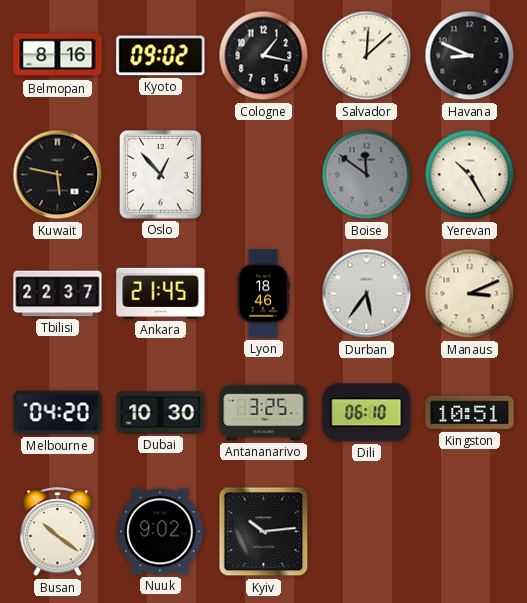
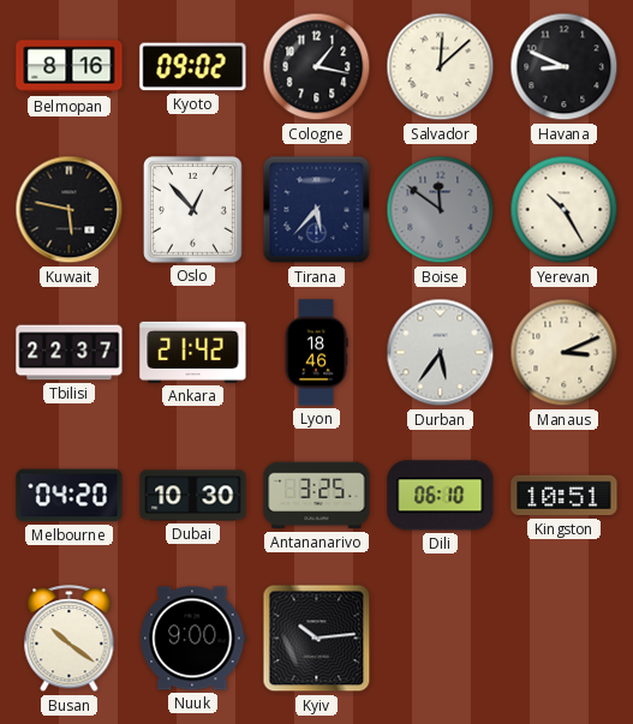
Tirana: none -> 5:37 (317, 210)
Ankara: 21:45 -> 21:42 (193, 352)
Nuuk: 9:02 -> 9:00 (193, 639)
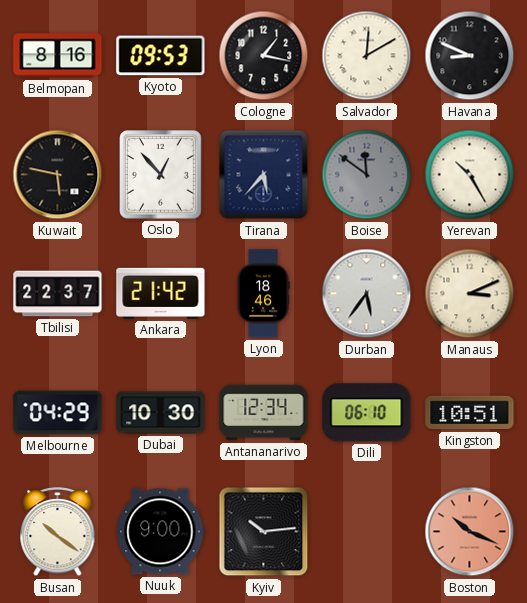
Kyoto: 09:02 -> 09:53 (161, 56)
Salvador: 12:08 -> 12:10 (367, 56)
Melbourne: 04:20 -> 04:29 (58, 413)
Antananarivo: 3:25 -> 12:34 (264, 413)
Boston: none -> 10:19 (470, 532)
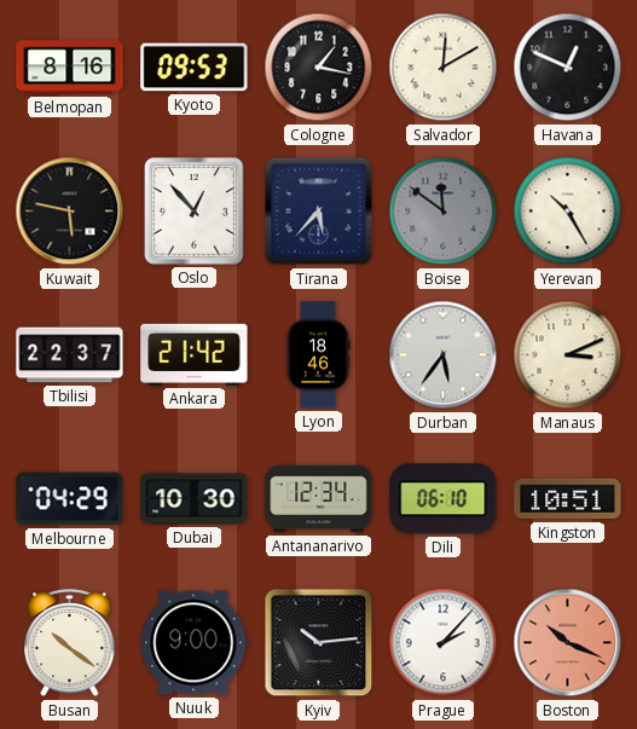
Havana: 8:49 -> 12:49 (568, 68)
Prague: none -> 2:07 (444, 643)
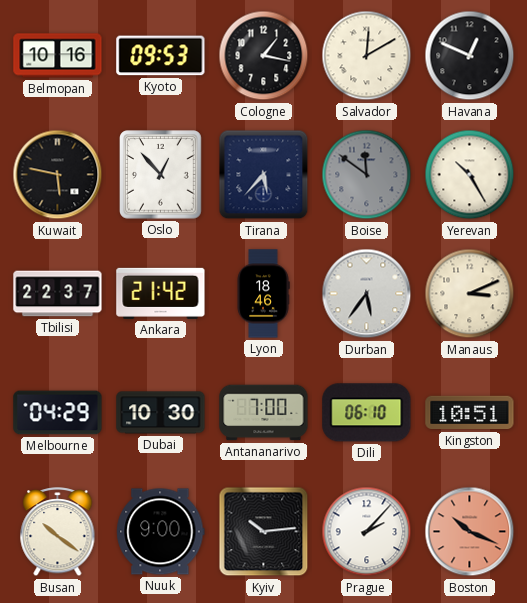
Belmopan: 8:16 -> 10:16 (58, 56)
Antananarivo: 12:34 -> 7:00 (264, 413)
